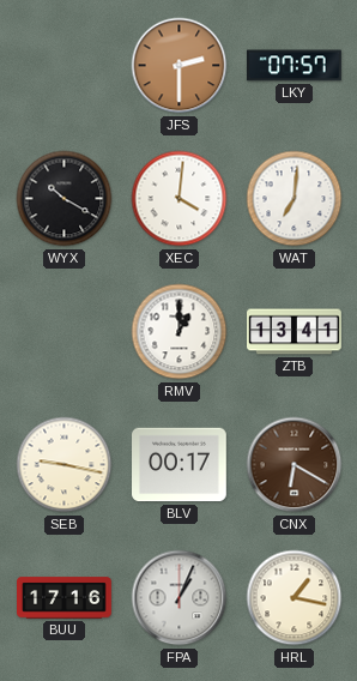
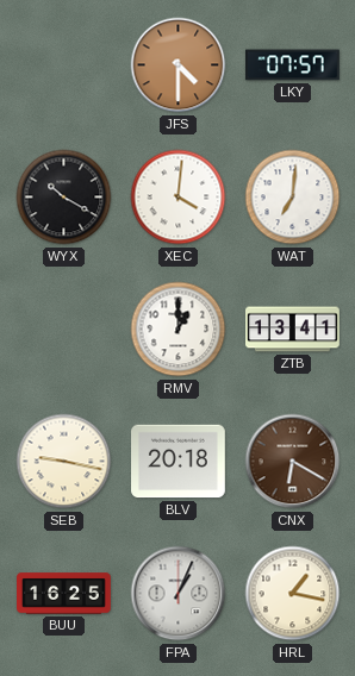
JFS: 2:30 -> 4:30 (179, 65)
BLV: 00:17 -> 20:18 (179, 462)
BUU: 17:16 -> 16:25 (64, 594)
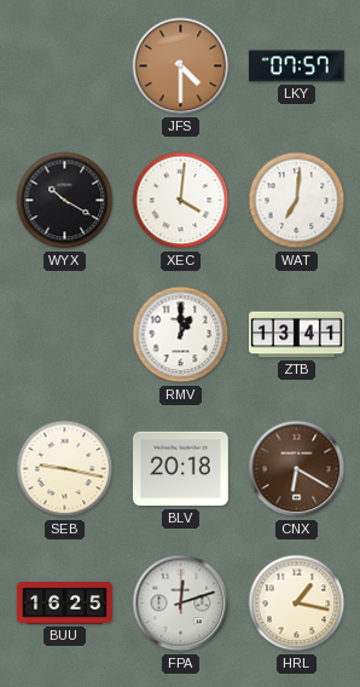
FPA: 1:04 -> 12:12 (181, 604)
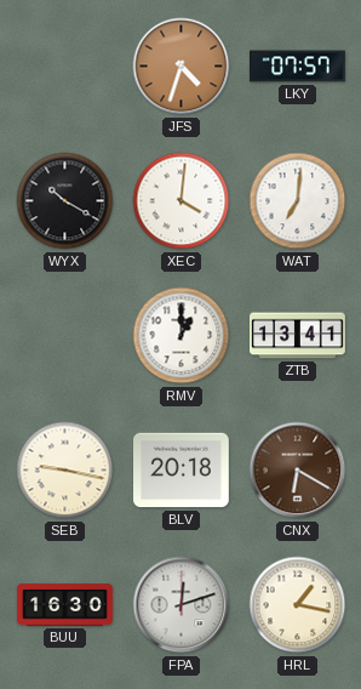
JFS: 4:30 -> 4:33 (182, 67)
BUU: 16:25 -> 16:30 (65, 605)
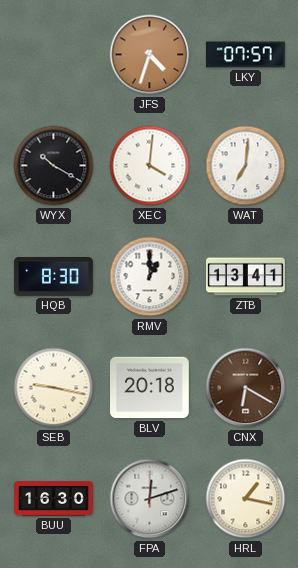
HQB: none -> 8:30 (54, 277)
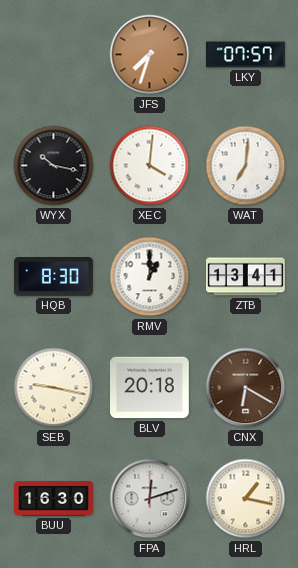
JFS: 4:33 -> 7:33 (150, 55)
WYX: 10:20 -> 10:17 (54, 166)
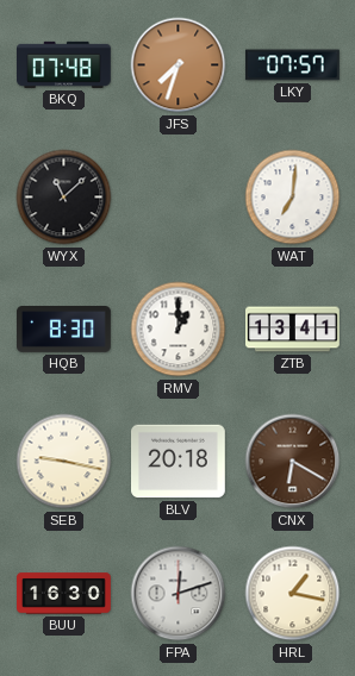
BKQ: none -> 07:48 (64, 64)
WYX: 10:17 -> 11:08 (64, 198)
XEC: 4:01 -> none (150, 166)
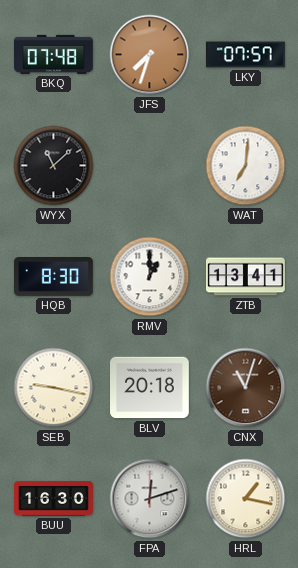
CNX: 6:20 -> 11:03 (246, 388)
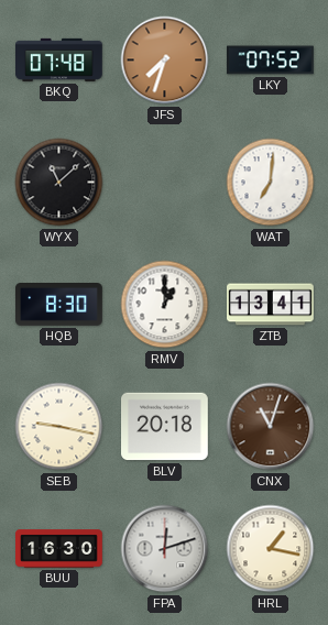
LKY: 07:57 -> 07:52 (271, 61)
